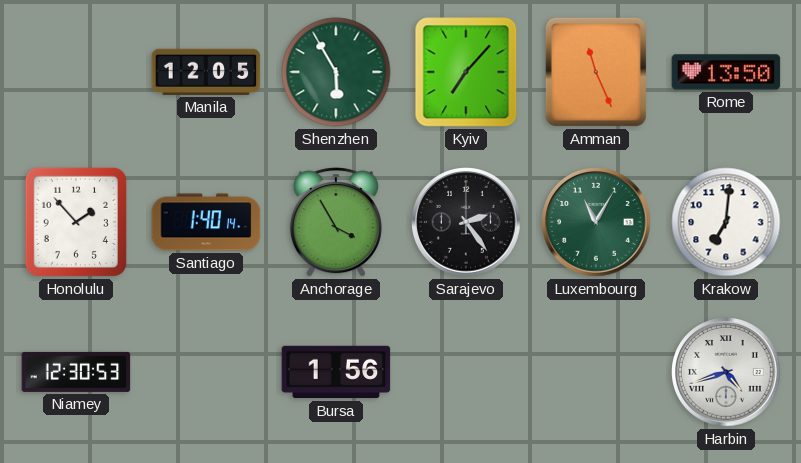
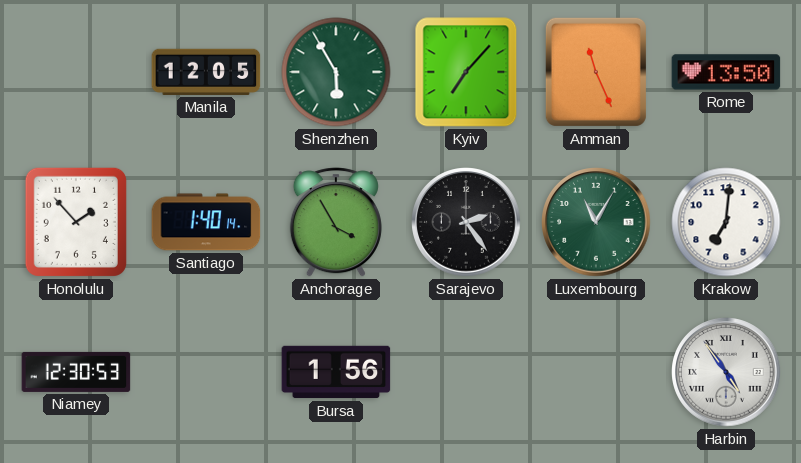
Harbin: 4:42 -> 4:54 (726, 372)
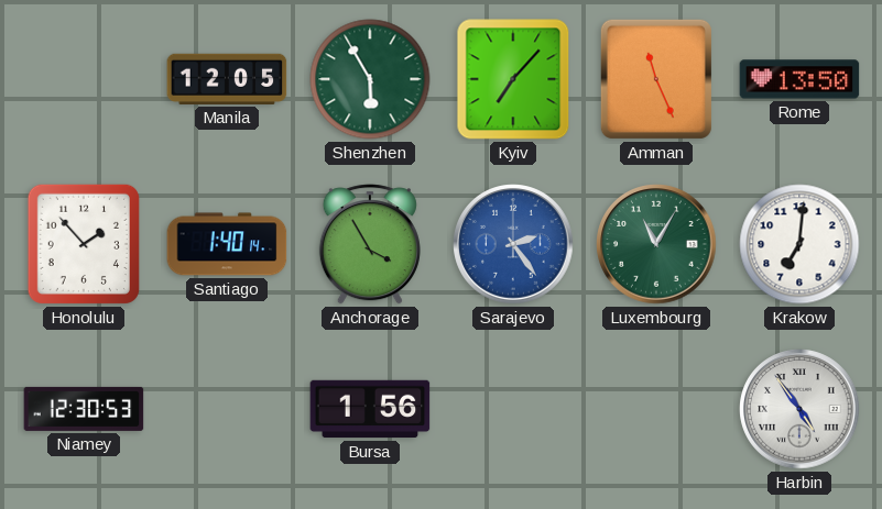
Sarajevo dial: black -> blue (513, 244)
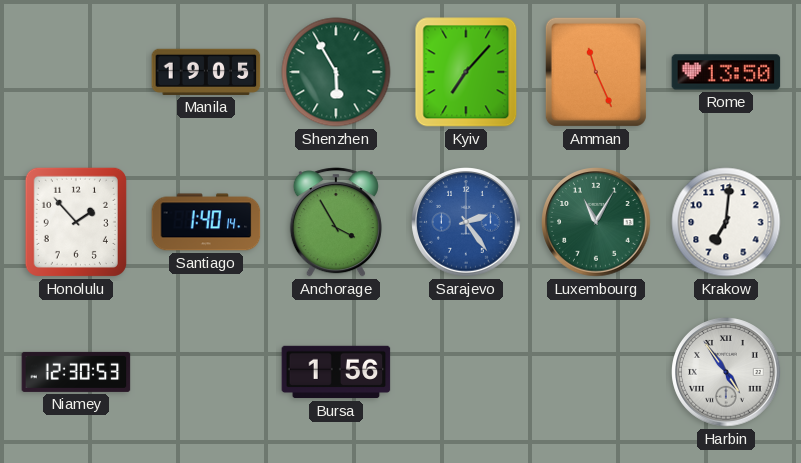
Manila: 12:05 -> 19:05 (206, 72)
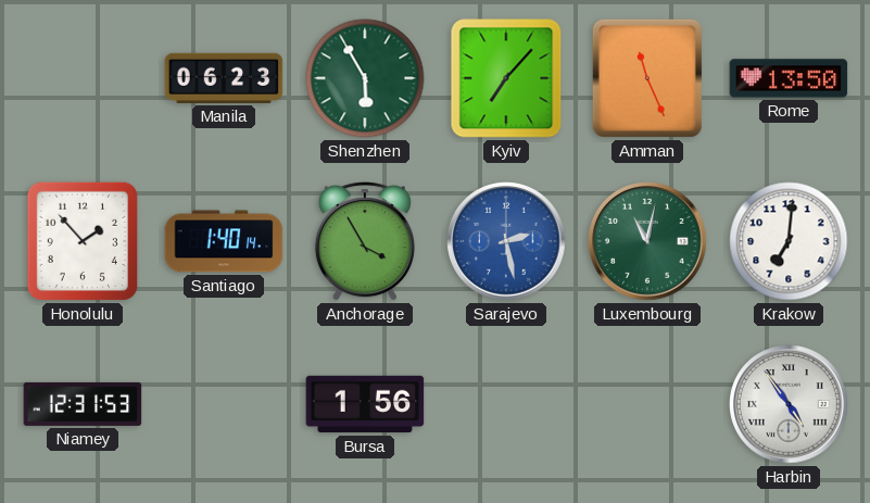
Manila: 19:05 -> 06:23 (224, 78)
Sarajevo: 2:24 -> 2:28 (506, 241)
Luxembourg: 11:05 -> 11:02 (647, 241)
Niamey: 12:30 -> 12:31 (83, 404)
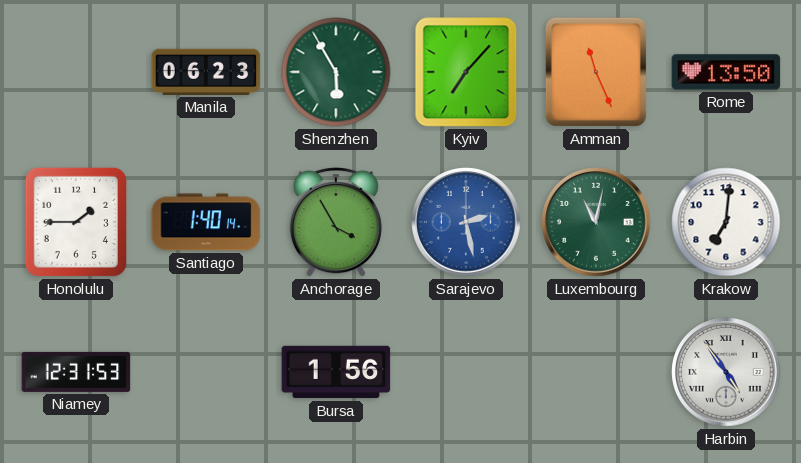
Honolulu: 1:53 -> 1:45 (76, 222)
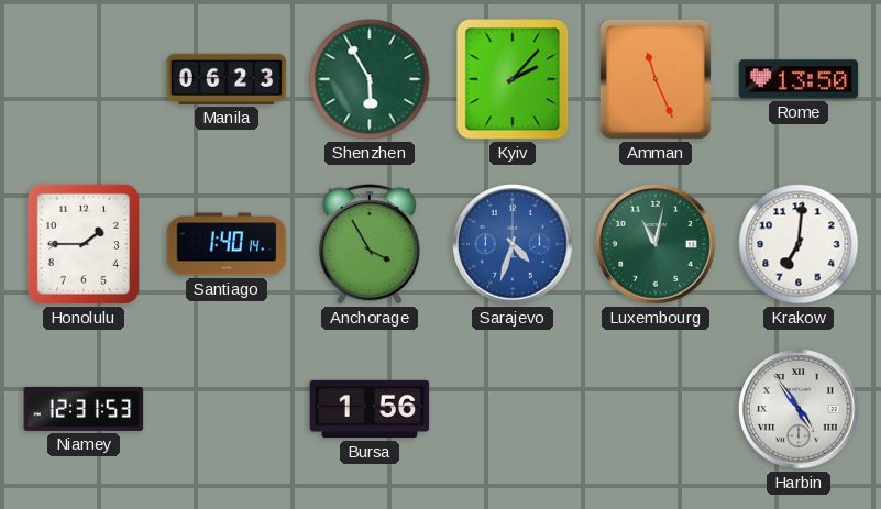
Kyiv: 7:07 -> 2:07 (513, 79)
Sarajevo: 2:28 -> 4:33 (513, 244)
